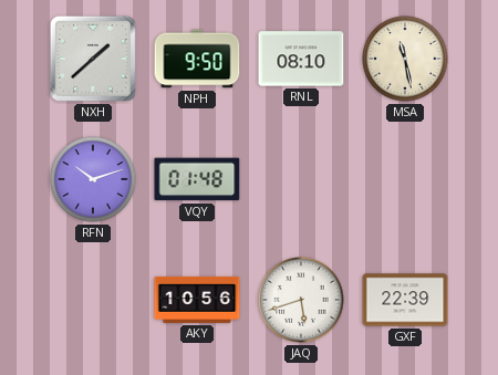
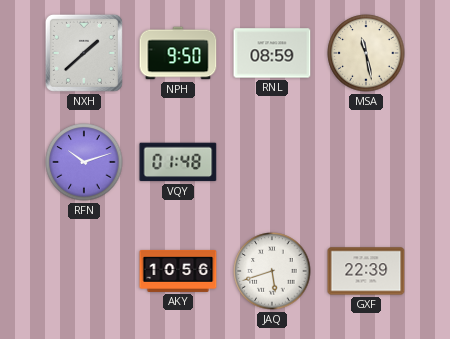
RNL: 08:10 -> 08:59 (272, 53)
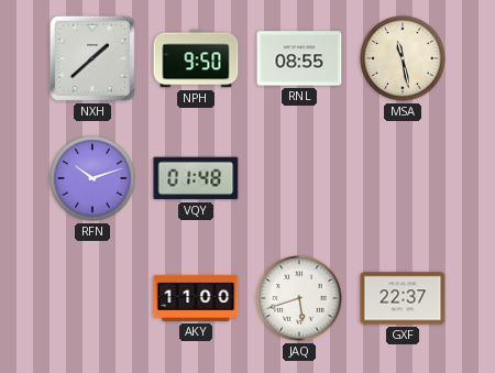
RNL: 08:59 -> 08:55 (299, 58)
AKY: 10:56 -> 11:00 (196, 298)
GXF: 22:39 -> 22:37 (403, 298)
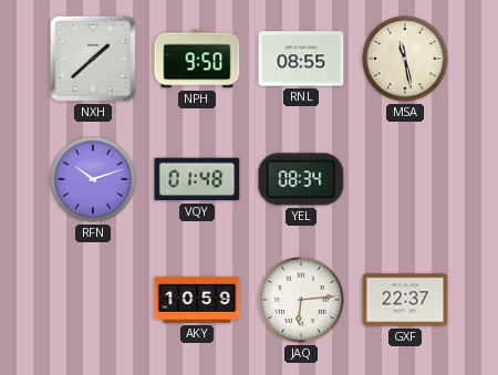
YEL: none -> 08:34 (301, 179)
AKY: 11:00 -> 10:59 (197, 300)
JAQ: 5:42 -> 6:14 (301, 300)
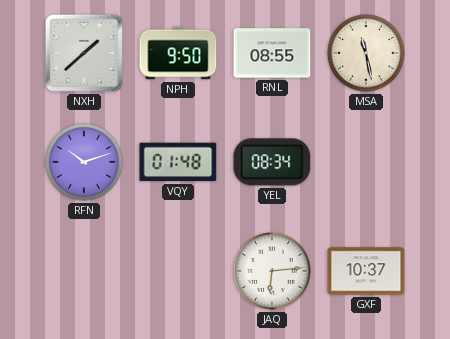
AKY: 10:59 -> none (197, 300)
GXF: 22:37 -> 10:37 (366, 271)
